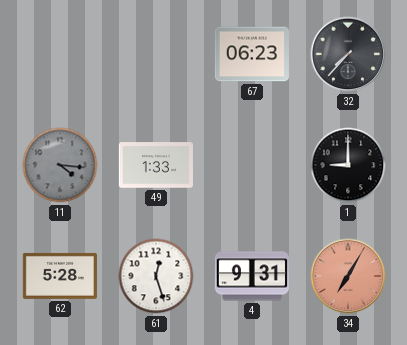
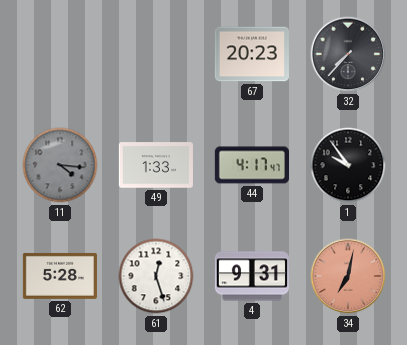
67: 06:23 -> 20:23 (252, 54)
44: none -> 4:17 (251, 165)
1: 9:00 -> 9:54 (348, 165)
34: 7:05 -> 7:02 (348, 276)
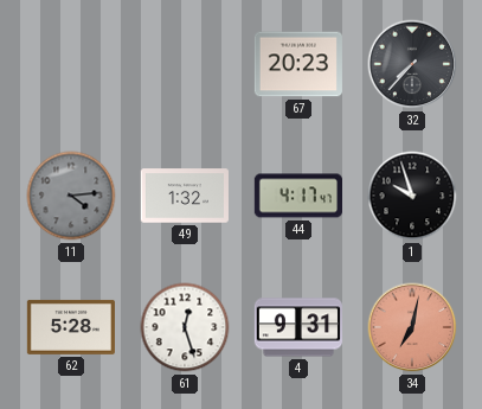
11: 4:16 -> 4:14 (71, 196)
49: 1:33 -> 1:32 (184, 196)
1: 9:54 -> 9:57 (412, 196)
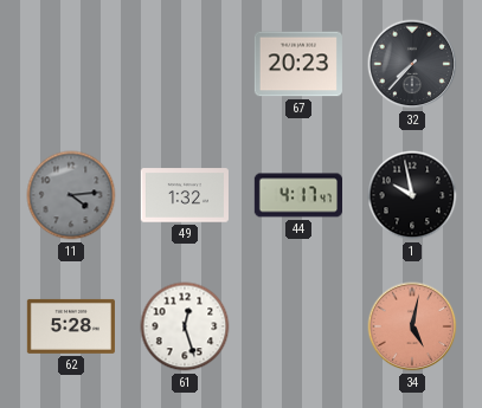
1: 9:57 -> 9:58 (412, 195)
4: 9:31 -> none (297, 327)
34: 7:02 -> 5:02 (412, 326)
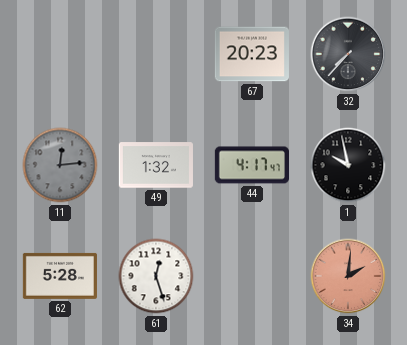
11: 4:14 -> 12:14 (60, 165)
34: 5:02 -> 2:01 (348, 276)
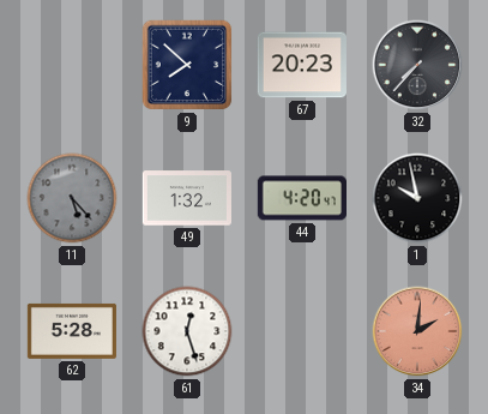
9: none -> 7:52 (187, 65)
11: 12:14 -> 5:23 (72, 198)
44: 4:17 -> 4:20 (301, 198)
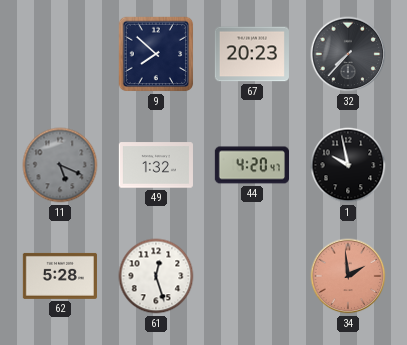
11: 5:23 -> 5:19 (60, 165)
34: 2:01 -> 1:59 (348, 276)
